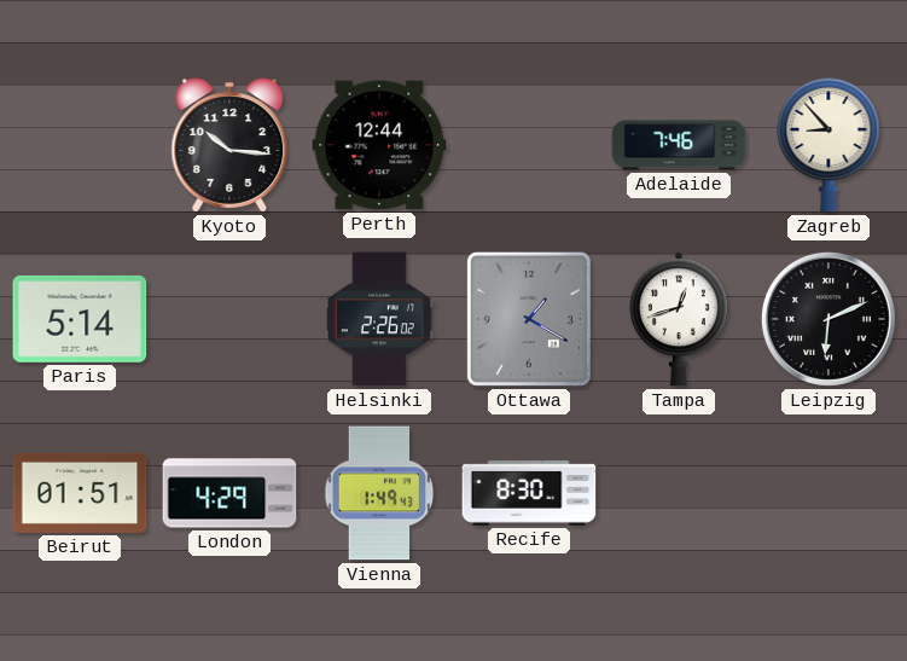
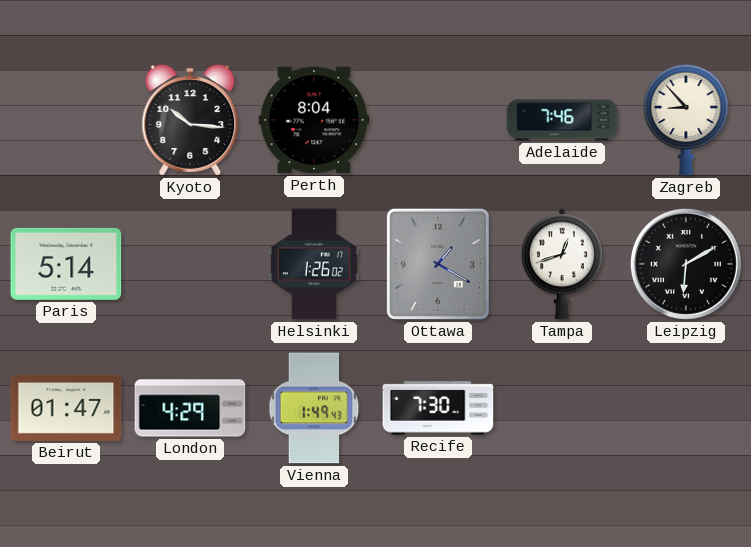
Perth: 12:44 -> 8:04 (314, 120)
Helsinki: 2:26 -> 1:26 (314, 264)
Leipzig: 6:11 -> 6:10 (686, 264)
Beirut: 01:51 -> 01:47 (66, 408)
Recife: 8:30 -> 7:30 (438, 408)
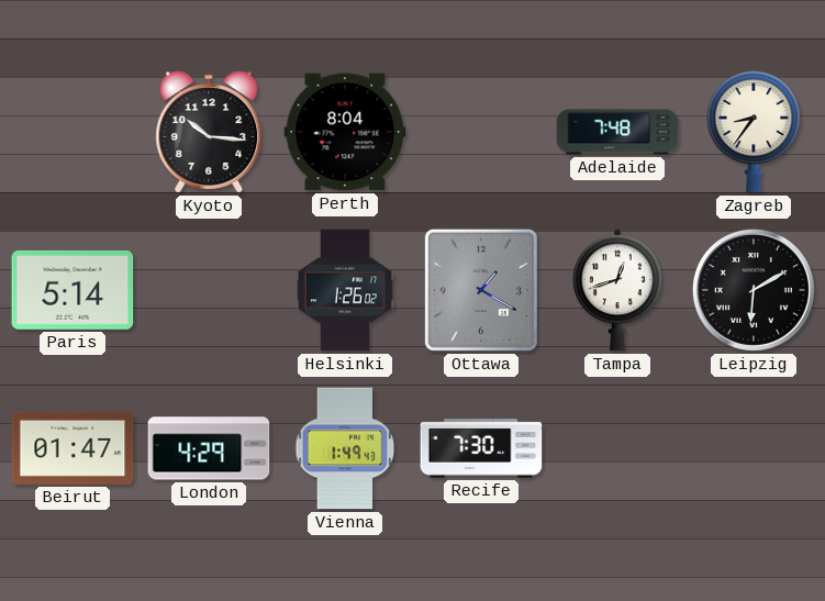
Adelaide: 7:46 -> 7:48 (617, 132)
Zagreb: 8:53 -> 8:36 (754, 132)
